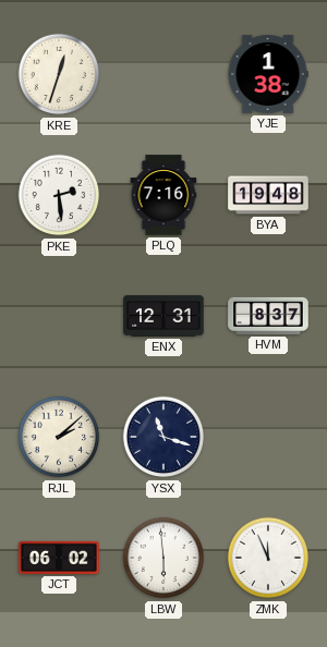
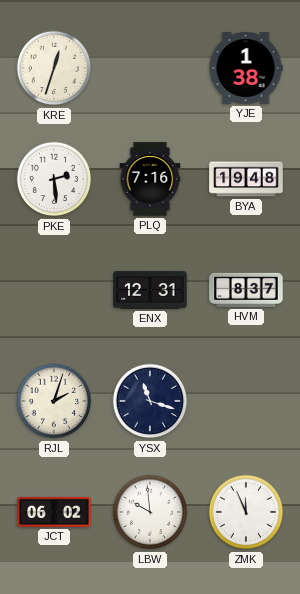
RJL: 2:08 -> 2:03 (54, 401)
LBW: 5:59 -> 9:59 (150, 512)
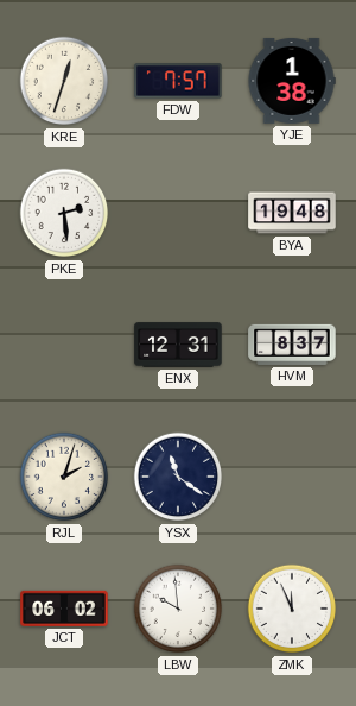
FDW: none -> 7:57 (178, 81)
PLQ: 7:16 -> none (150, 179)
YSX: 11:18 -> 11:21 (178, 477)
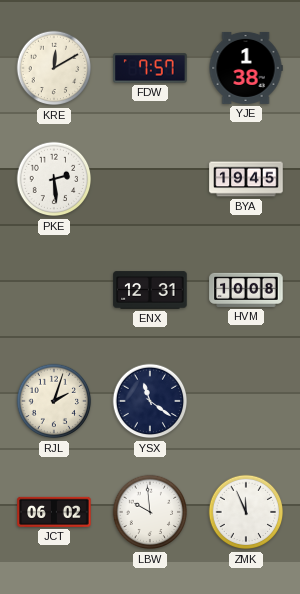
KRE: 12:33 -> 12:10 (54, 68)
BYA: 19:48 -> 19:45 (246, 179)
HVM: 8:37 -> 10:08 (246, 290)
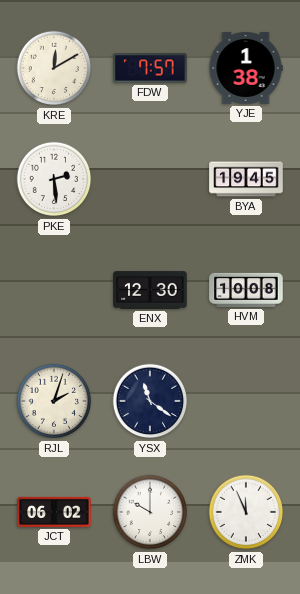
ENX: 12:31 -> 12:30 (150, 290)
LBW: 9:59 -> 10:00 (150, 512)
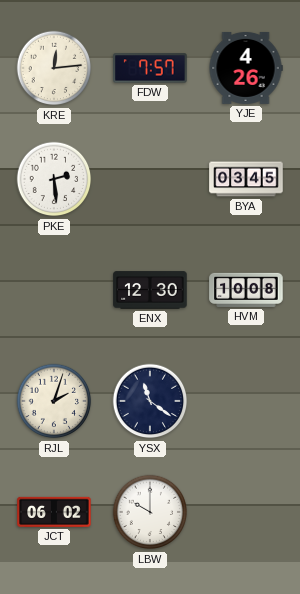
KRE: 12:10 -> 12:14 (54, 68)
YJE: 1:38 -> 4:26 (246, 68)
BYA: 19:45 -> 03:45 (246, 179)
ZMK: 11:56 -> none (246, 512)
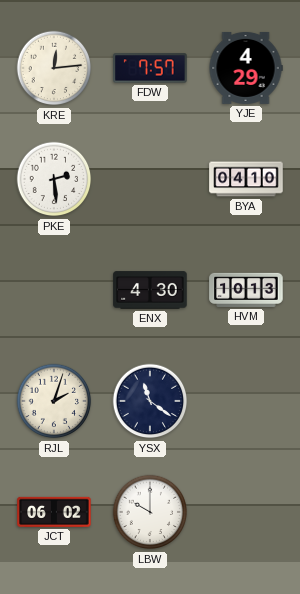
YJE: 4:26 -> 4:29 (246, 68)
BYA: 03:45 -> 04:10 (246, 179)
ENX: 12:30 -> 4:30 (150, 290)
HVM: 10:08 -> 10:13 (246, 290)
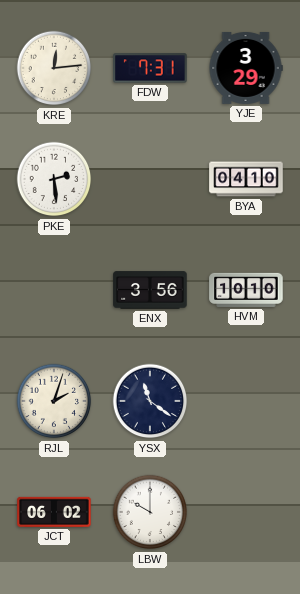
FDW: 7:57 -> 7:31 (150, 68)
YJE: 4:29 -> 3:29 (246, 68)
ENX: 4:30 -> 3:56 (150, 290)
HVM: 10:13 -> 10:10 (246, 290)
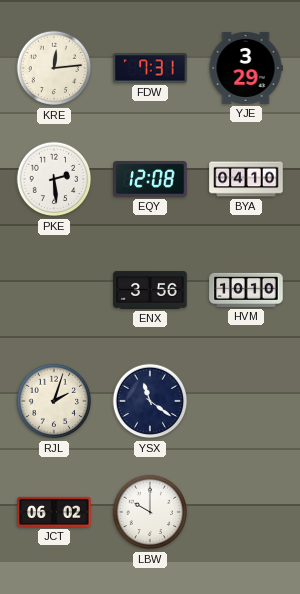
EQY: none -> 12:08 (150, 179)
